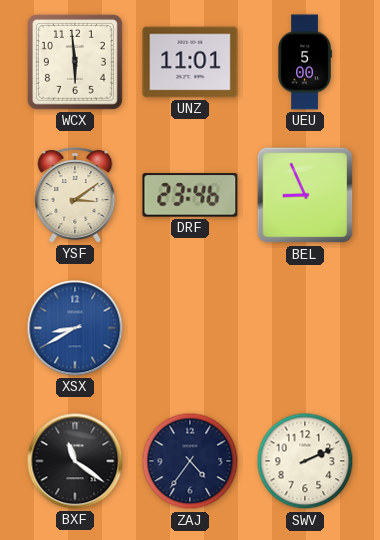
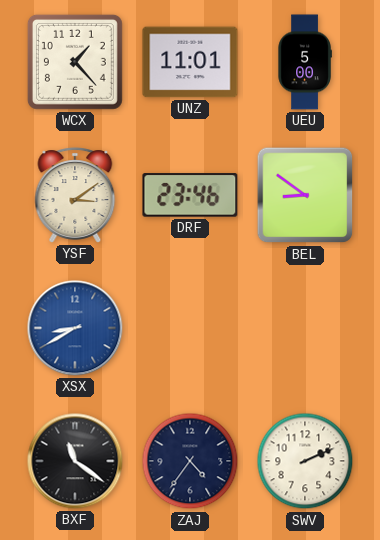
WCX: 5:59 -> 1:23 (75, 62)
BEL: 8:56 -> 8:51 (305, 195)
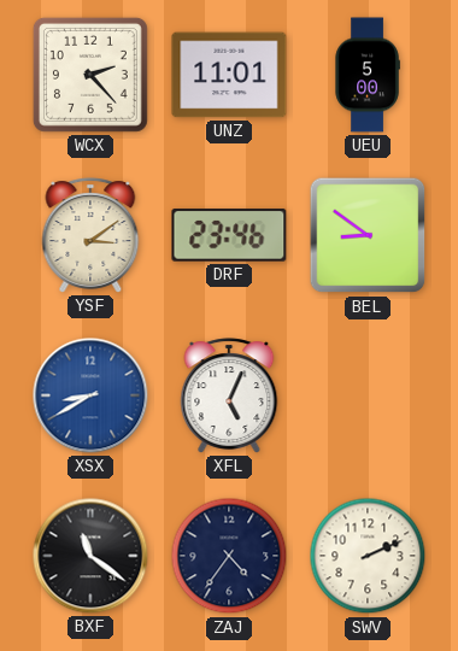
WCX: 1:23 -> 2:23 (90, 75)
XFL: none -> 5:04 (229, 395)
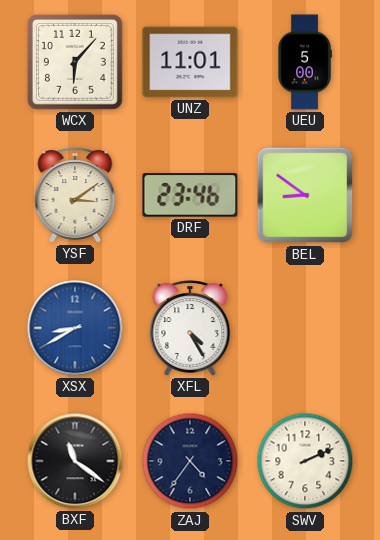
WCX: 2:23 -> 6:07 (75, 62)
XFL: 5:04 -> 4:25 (190, 328)
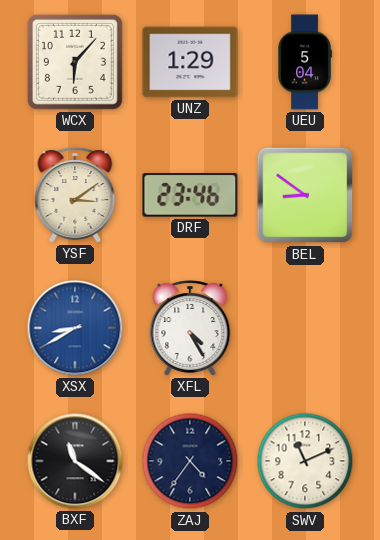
UNZ: 11:01 -> 1:29 (190, 62)
UEU: 5:00 -> 5:04 (305, 62)
SWV: 2:11 -> 11:11 (305, 461)
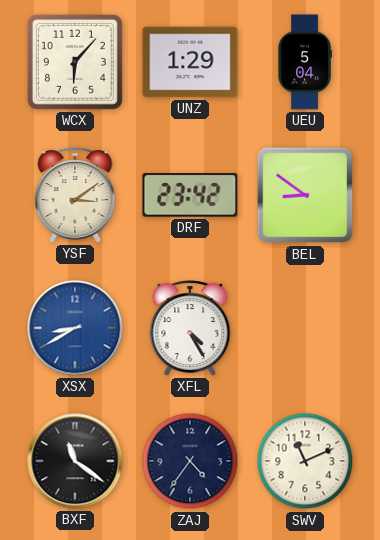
DRF: 23:46 -> 23:42 (190, 195)
